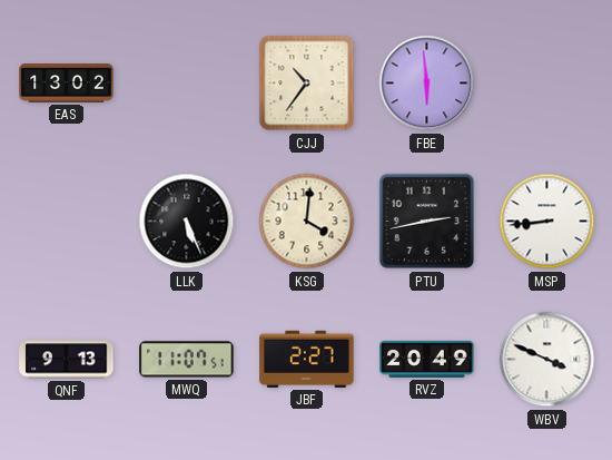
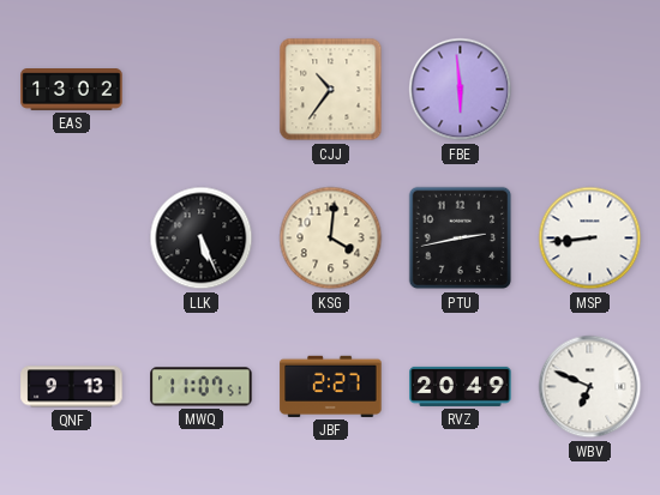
WBV: 3:49 -> 6:49 (590, 387)
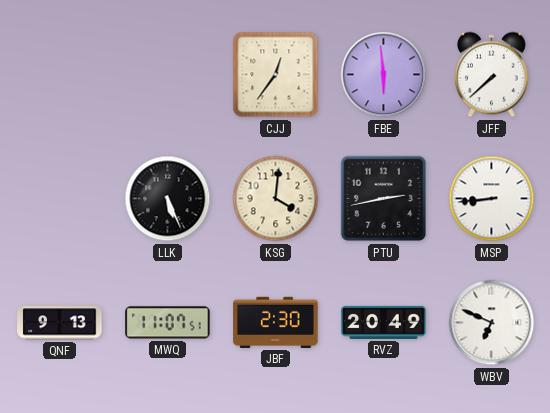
EAS: 13:02 -> none (72, 90)
CJJ: 10:36 -> 12:36 (276, 75)
JFF: none -> 7:38 (491, 75)
JBF: 2:27 -> 2:30 (276, 322)
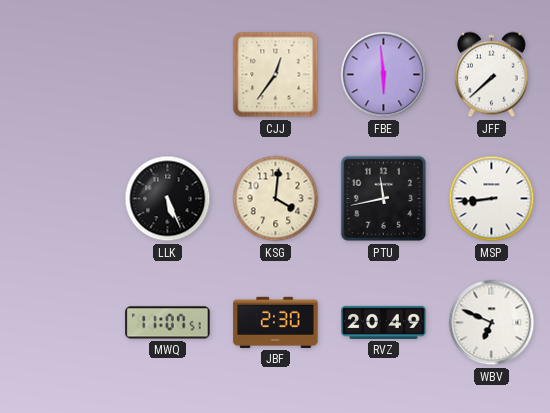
PTU: 2:43 -> 11:43 (384, 199)
QNF: 9:13 -> none (60, 323)
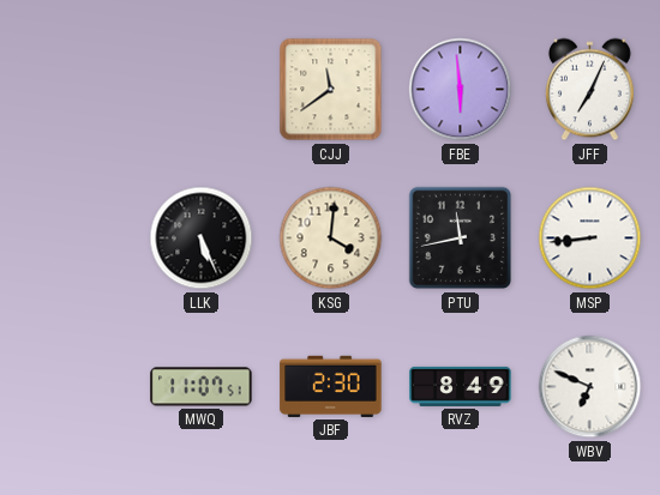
CJJ: 12:36 -> 11:39 (331, 90)
JFF: 7:38 -> 7:04 (589, 90)
RVZ: 20:49 -> 8:49 (461, 386)
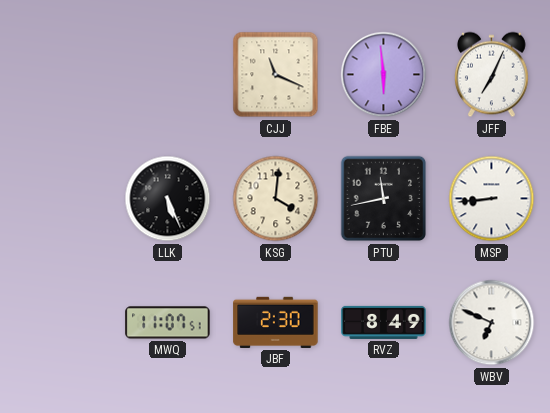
CJJ: 11:39 -> 11:19 (276, 75)
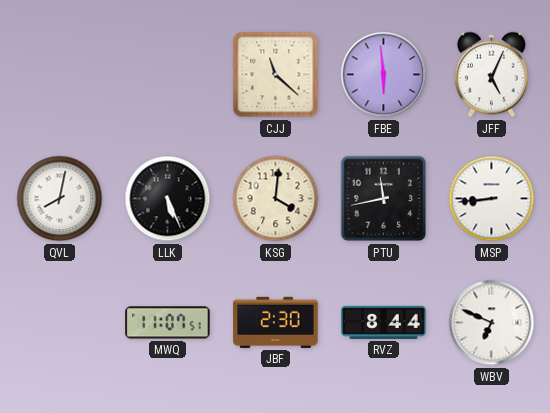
CJJ: 11:19 -> 11:22 (276, 75)
JFF: 7:04 -> 5:04 (491, 75)
QVL: none -> 8:02 (60, 199)
RVZ: 8:49 -> 8:44 (384, 322)
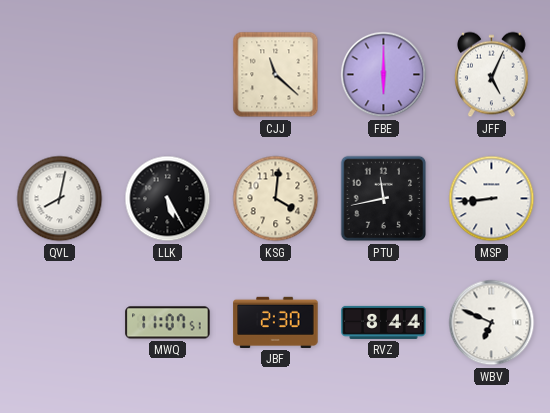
FBE: 5:59 -> 6:00 (384, 75)
LLK: 5:26 -> 5:25 (168, 199)
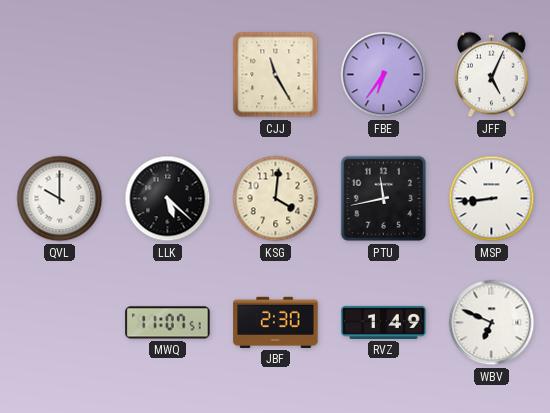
CJJ: 11:22 -> 11:25 (276, 75)
FBE: 6:00 -> 6:36 (384, 75)
QVL: 8:02 -> 10:00 (60, 199)
LLK: 5:25 -> 5:22 (168, 199)
RVZ: 8:44 -> 1:49 (384, 322)
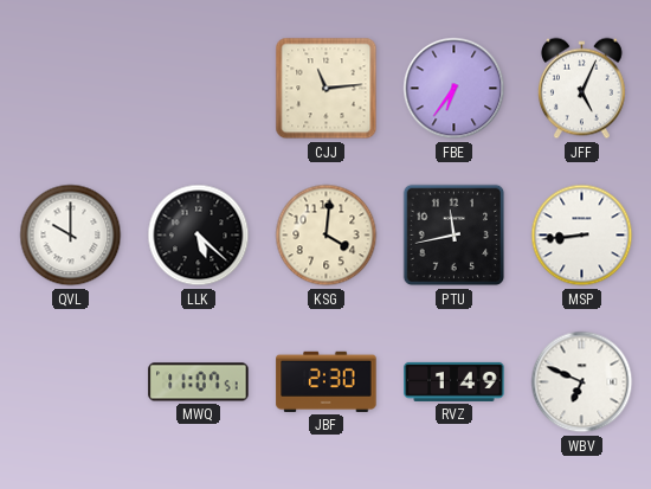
CJJ: 11:25 -> 11:14 (327, 89)
